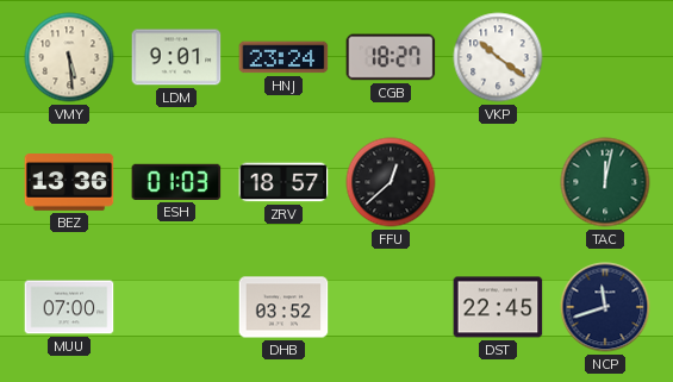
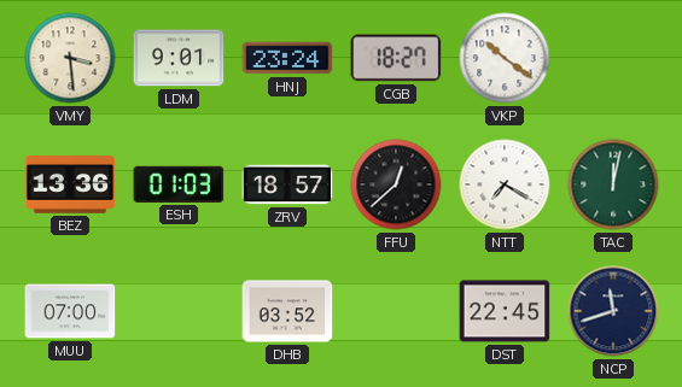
VMY: 5:29 -> 3:29 (70, 58)
NTT: none -> 7:20 (505, 184)
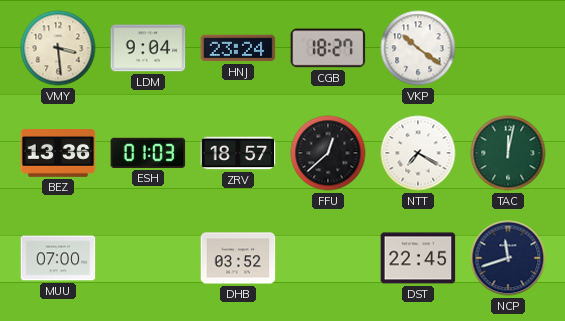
LDM: 9:01 -> 9:04 (148, 48)
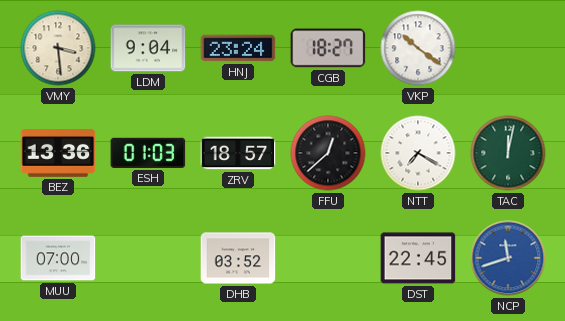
NCP dial: navy -> blue (508, 258)
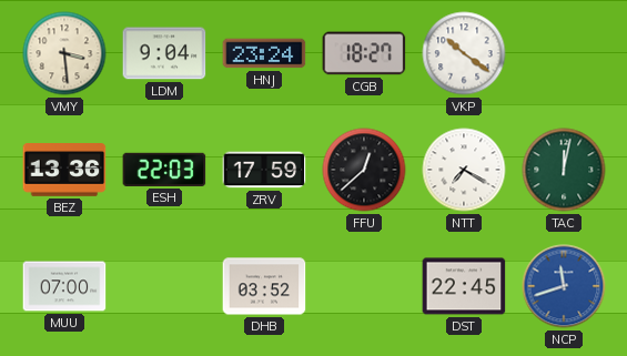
ESH: 01:03 -> 22:03 (164, 170)
ZRV: 18:57 -> 17:59 (264, 170)
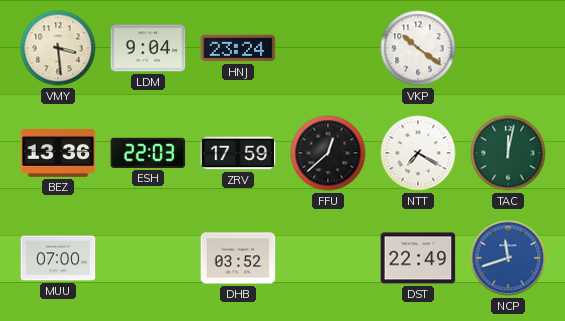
CGB: 18:27 -> none (364, 53)
DST: 22:45 -> 22:49 (418, 258)
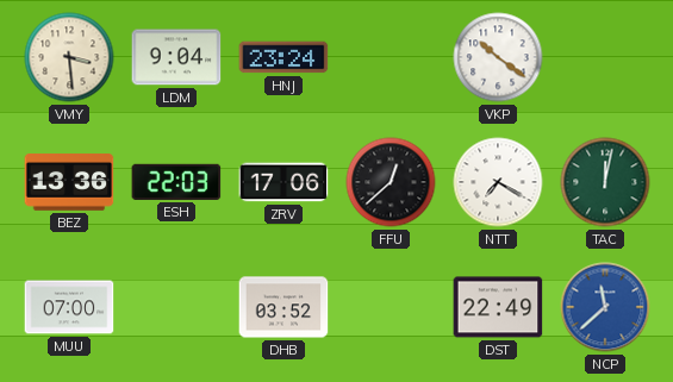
ZRV: 17:59 -> 17:06 (283, 182)
NCP: 11:42 -> 11:38 (605, 307)
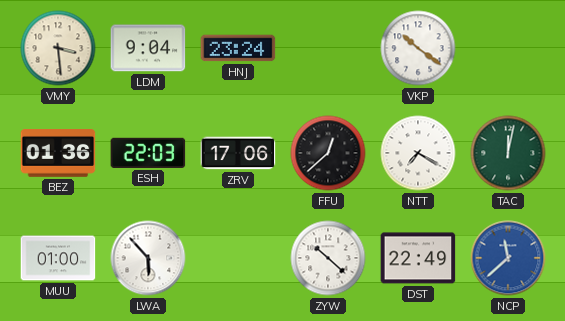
BEZ: 13:36 -> 01:36 (58, 154)
MUU: 07:00 -> 01:00 (58, 258)
LWA: none -> 5:53 (148, 258)
DHB: 03:52 -> none (283, 307)
ZYW: none -> 10:22 (328, 258)
